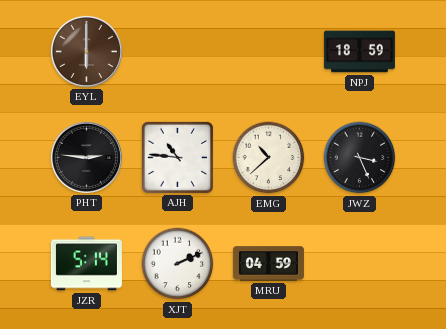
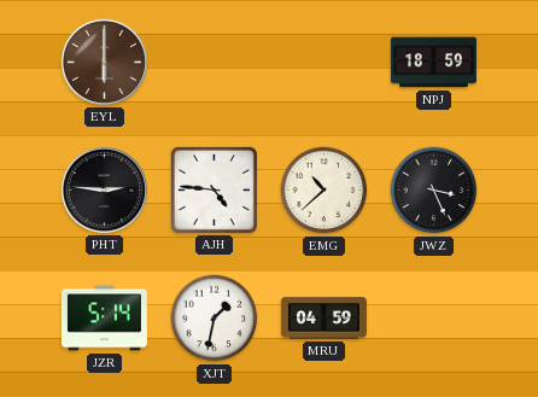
AJH: 10:46 -> 4:46 (214, 189)
XJT: 2:11 -> 1:32 (215, 319)
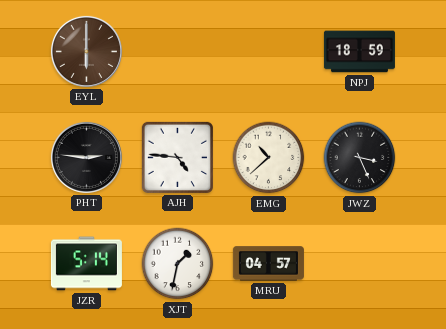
MRU: 04:59 -> 04:57 (268, 264)
